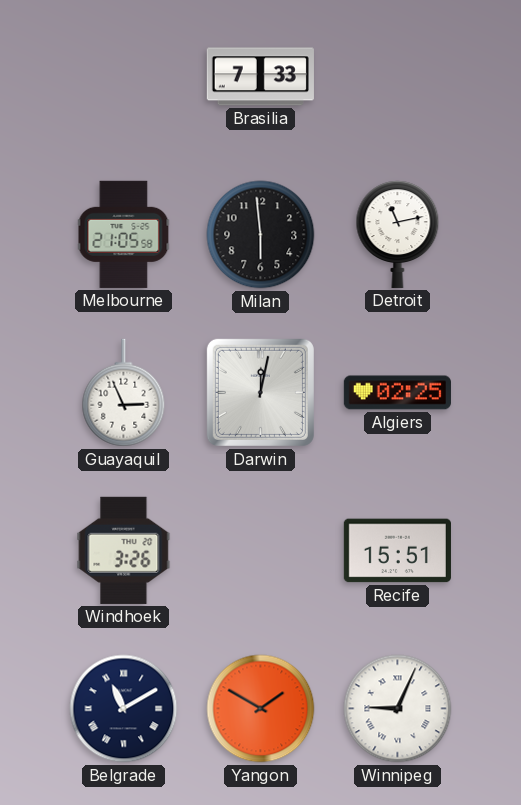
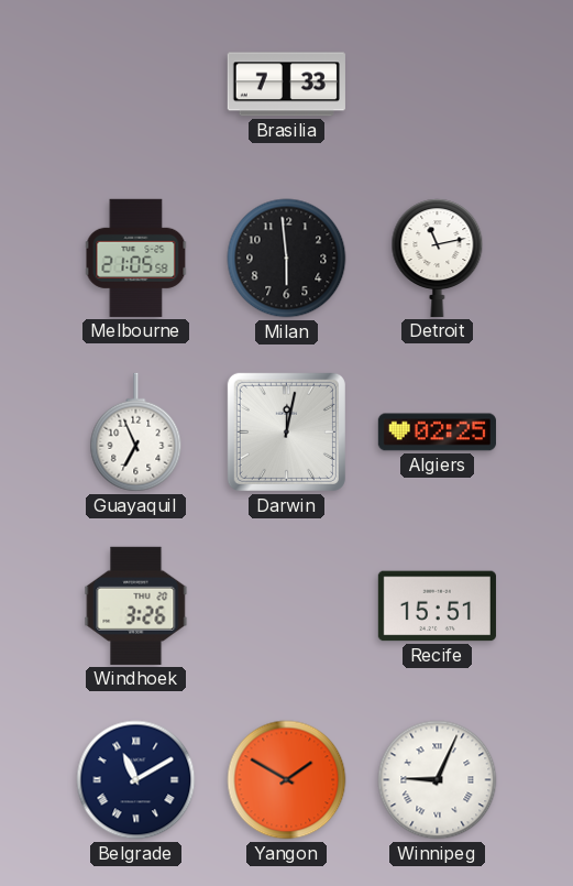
Guayaquil: 2:56 -> 6:56 (136, 433)
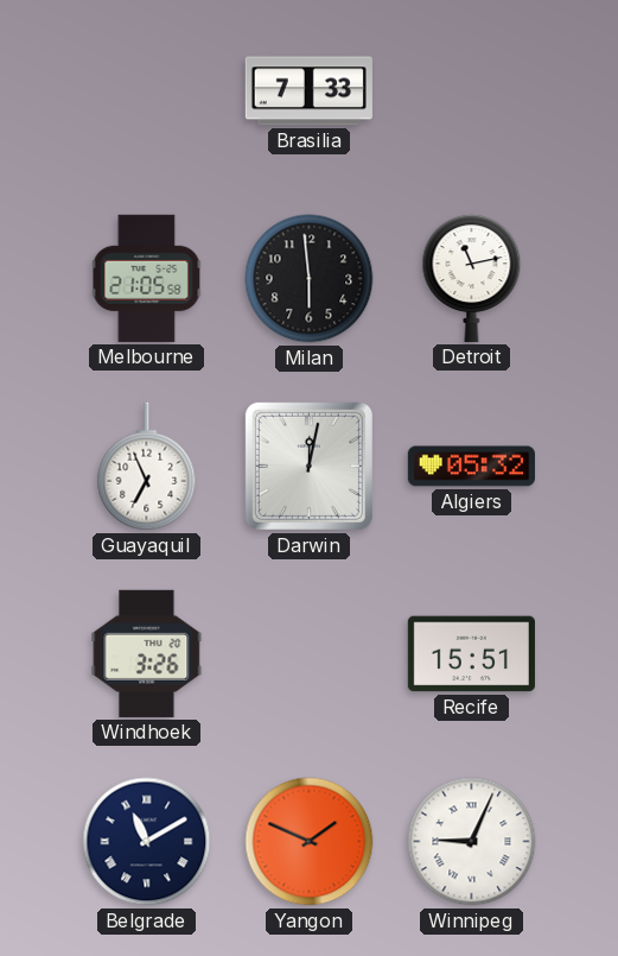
Algiers: 02:25 -> 05:32 (471, 467)
Yangon: 1:50 -> 1:49 (310, 842)
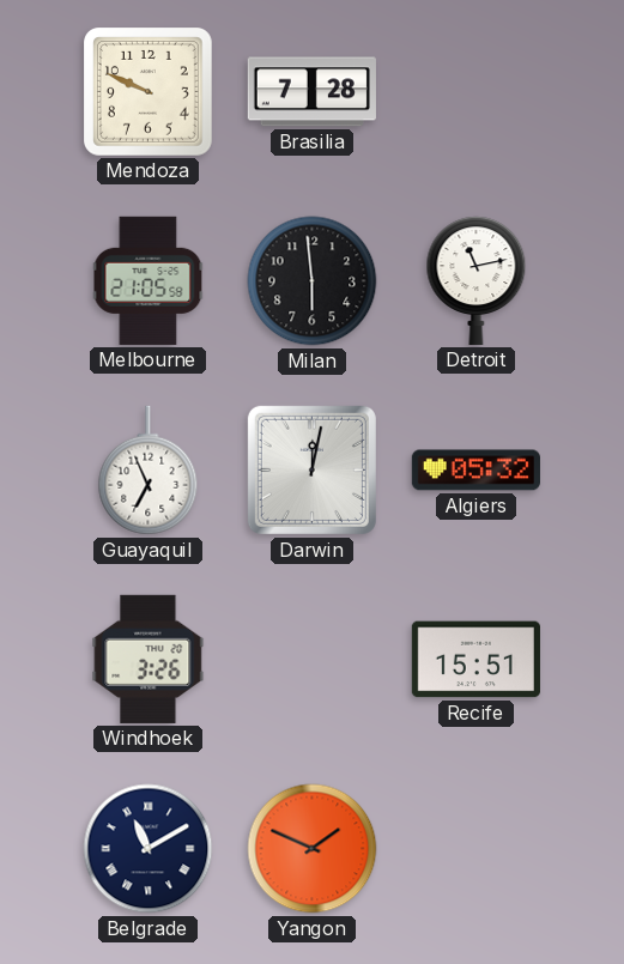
Mendoza: none -> 9:49 (149, 92)
Brasilia: 7:33 -> 7:28 (311, 92)
Winnipeg: 9:04 -> none (472, 842)
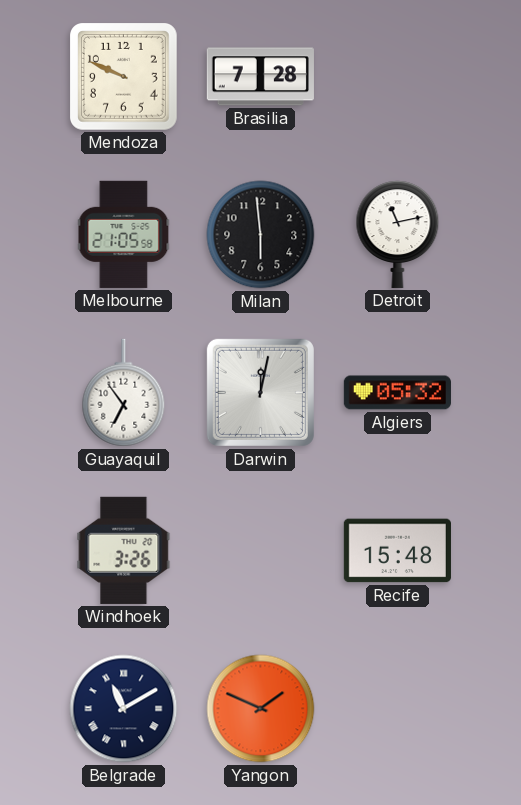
Guayaquil: 6:56 -> 6:54 (124, 393)
Recife: 15:51 -> 15:48 (397, 551)
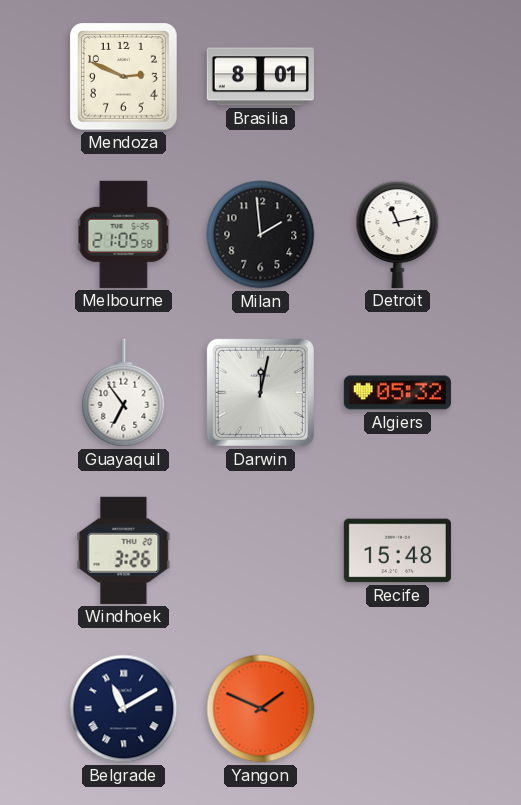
Mendoza: 9:49 -> 2:49 (124, 77)
Brasilia: 7:28 -> 8:01 (260, 77)
Milan: 5:59 -> 1:59 (261, 235)
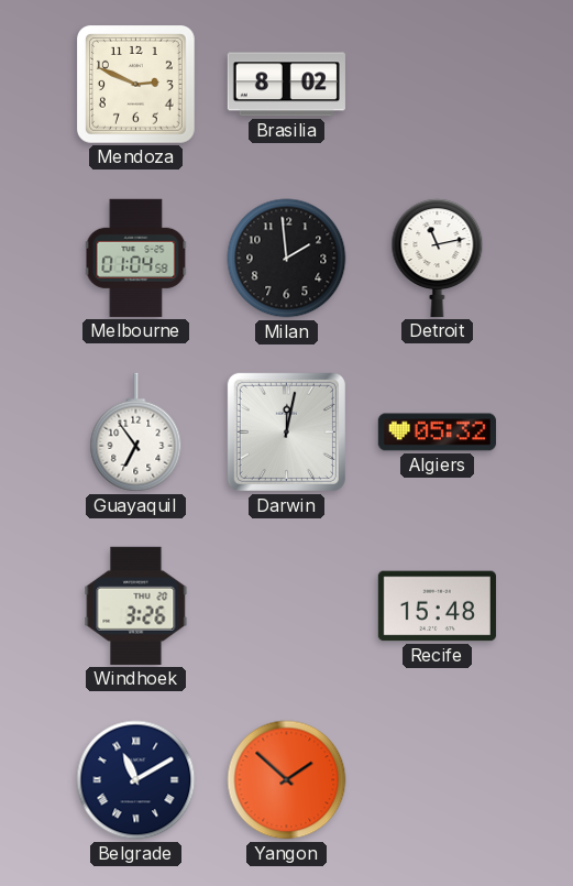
Brasilia: 8:01 -> 8:02 (286, 85)
Melbourne: 21:05 -> 01:04 (136, 258)
Yangon: 1:49 -> 1:52 (287, 780)
